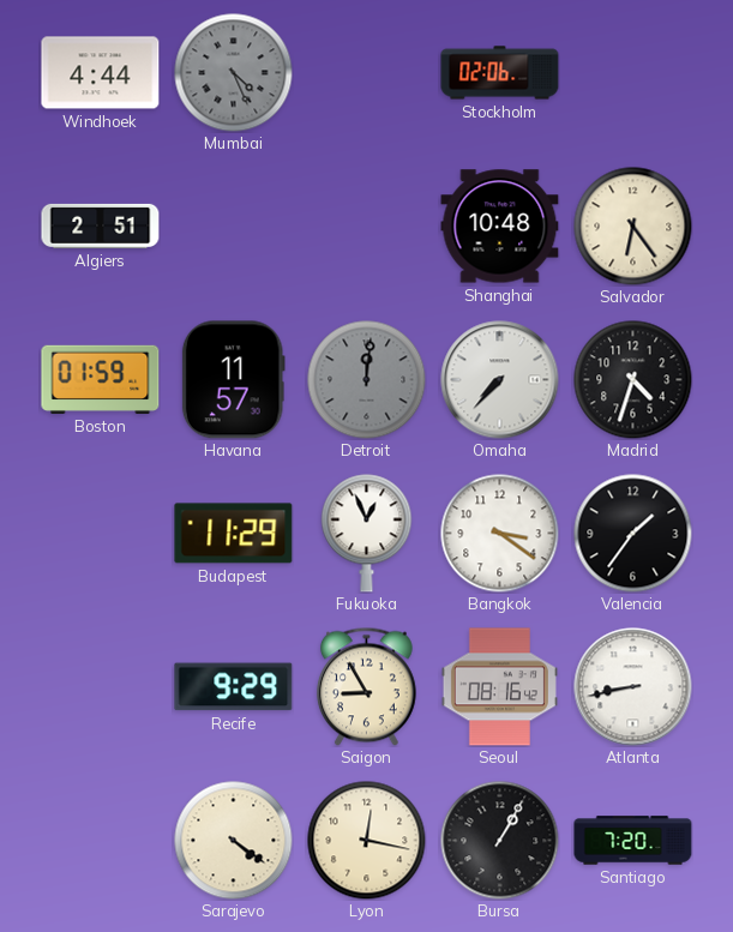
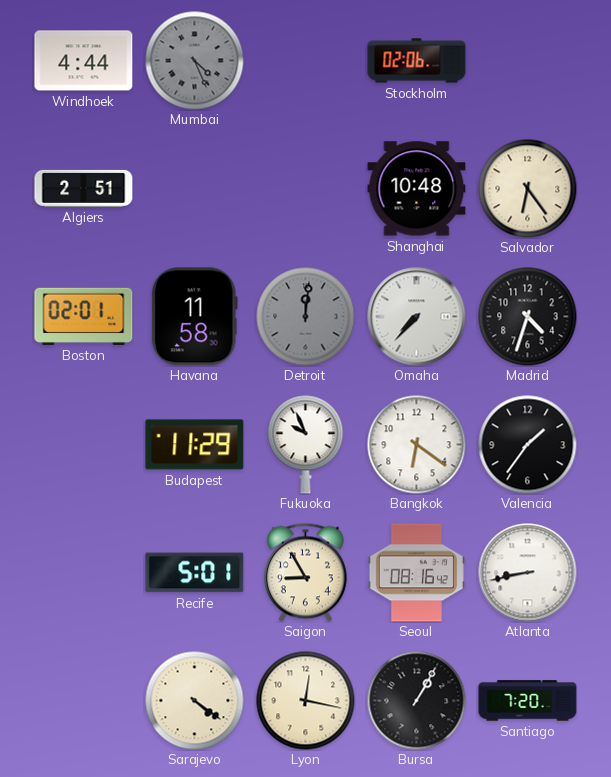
Boston: 01:59 -> 02:01 (84, 316)
Havana: 11:57 -> 11:58 (194, 317)
Fukuoka: 12:56 -> 9:56 (306, 445)
Bangkok: 3:21 -> 6:21 (417, 445)
Recife: 9:29 -> 5:01 (195, 573)
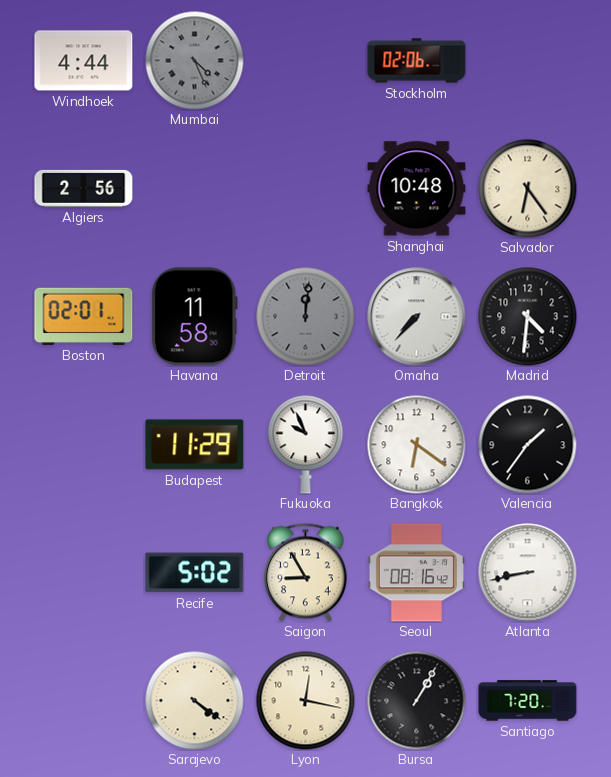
Algiers: 2:51 -> 2:56 (84, 188)
Madrid: 4:33 -> 4:31 (528, 317)
Recife: 5:01 -> 5:02 (195, 573)
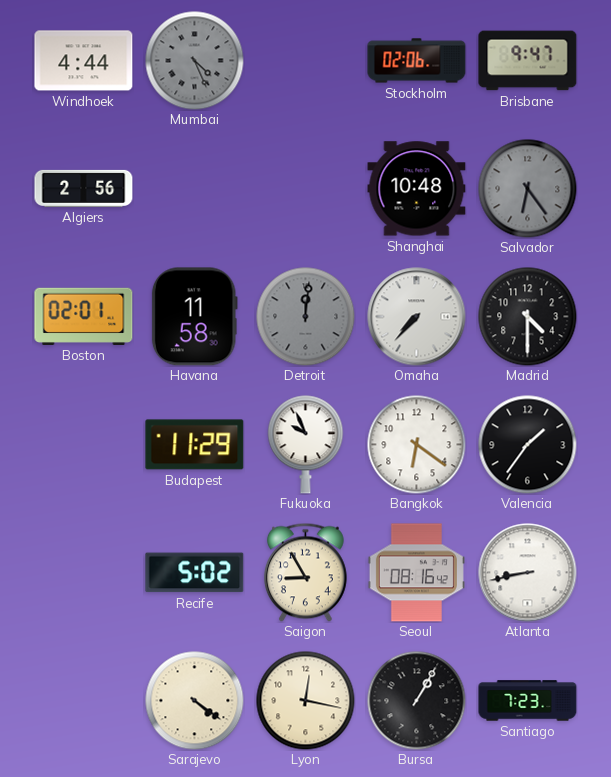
Brisbane: none -> 9:47 (528, 61)
Salvador dial: cream -> grey (528, 189)
Madrid: 4:31 -> 4:30 (528, 317)
Santiago: 7:20 -> 7:23 (528, 701)
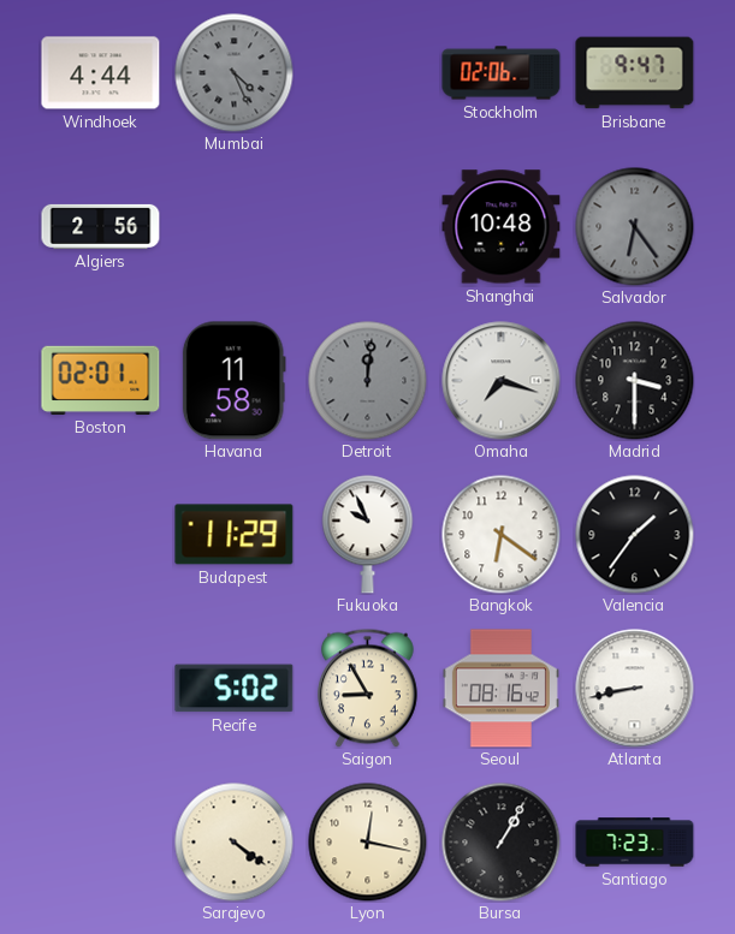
Omaha: 7:37 -> 7:18 (502, 381)
Madrid: 4:30 -> 3:30 (635, 381)
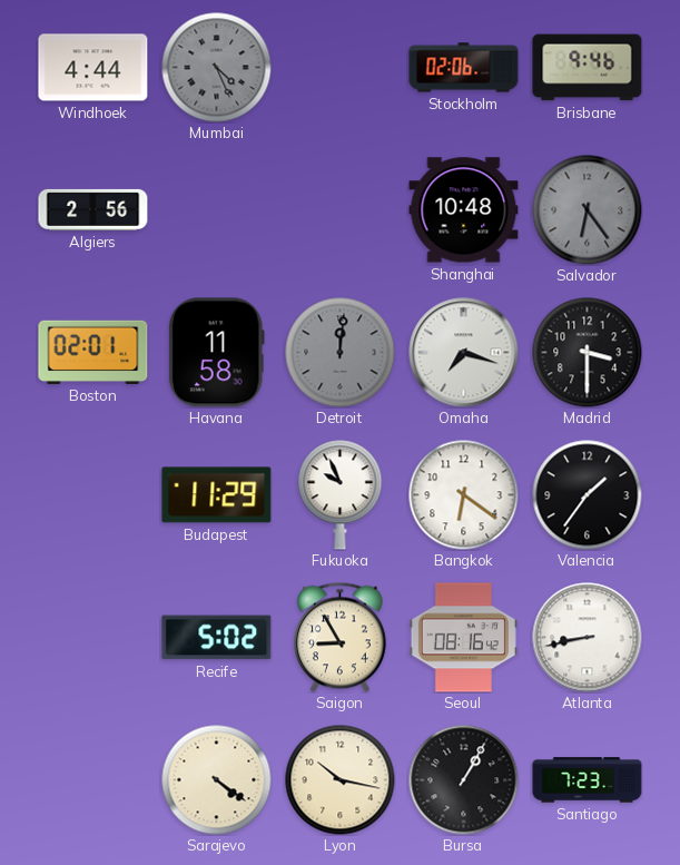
Brisbane: 9:47 -> 9:46 (588, 68)
Lyon: 12:17 -> 10:17 (341, 780)
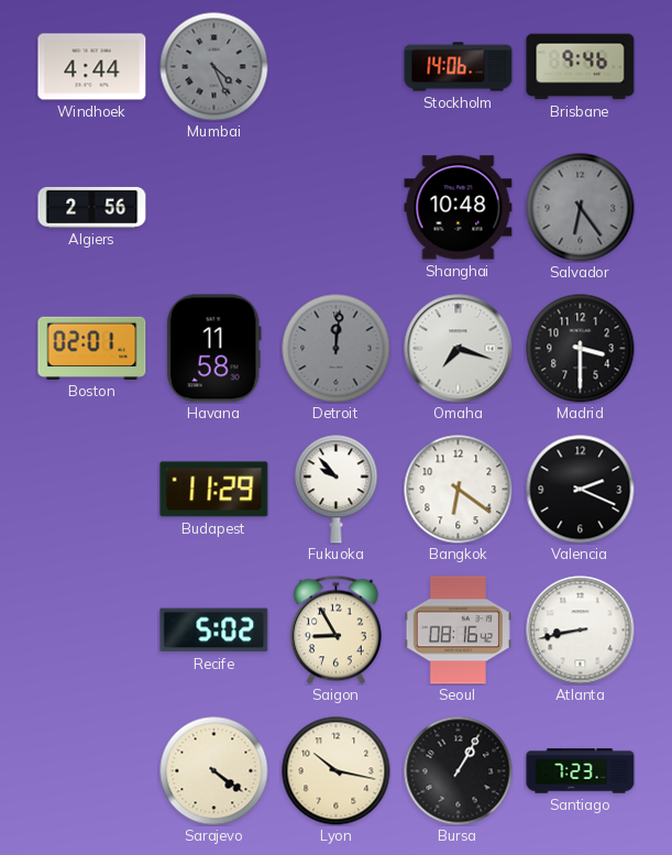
Stockholm: 02:06 -> 14:06 (459, 67)
Fukuoka: 9:56 -> 9:53 (337, 490)
Valencia: 1:36 -> 2:19 (581, 490)
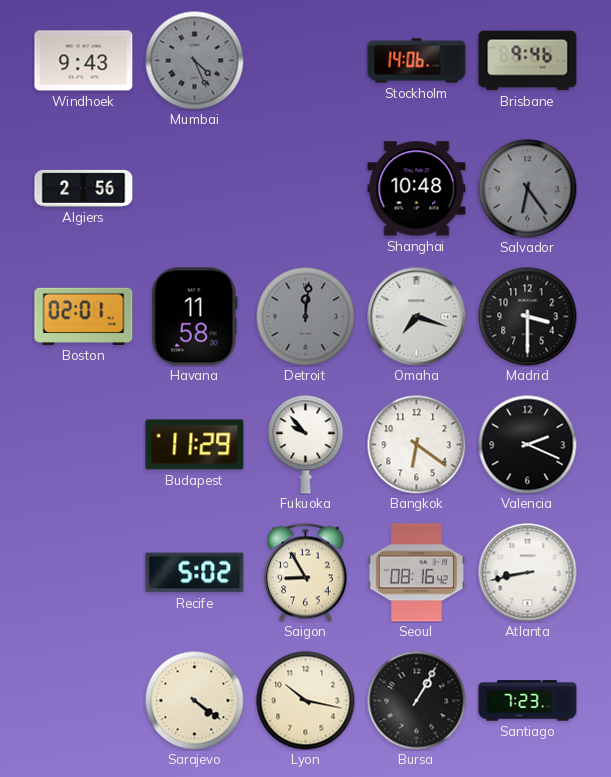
Windhoek: 4:44 -> 9:43 (84, 61)
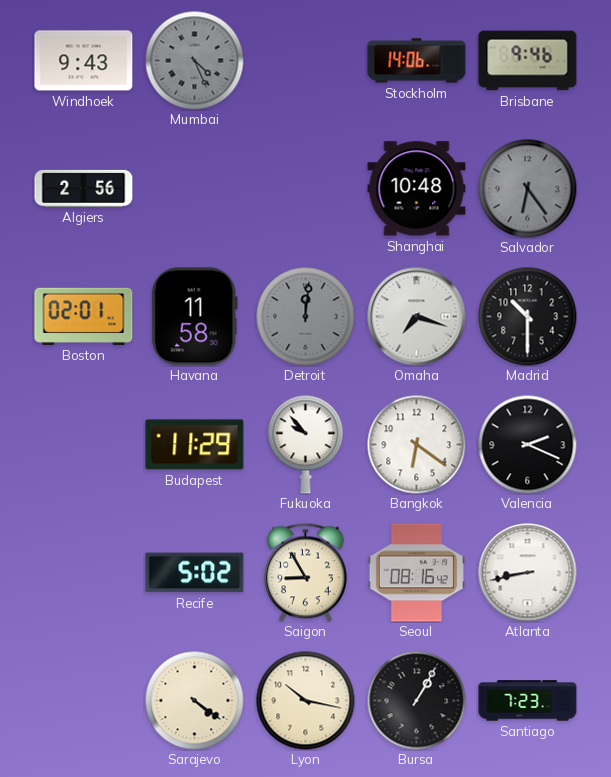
Madrid: 3:30 -> 10:30 (528, 317)
